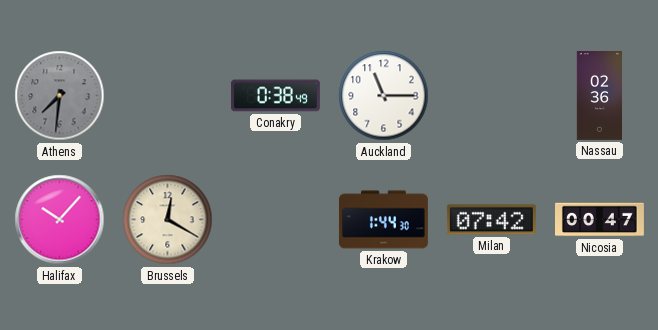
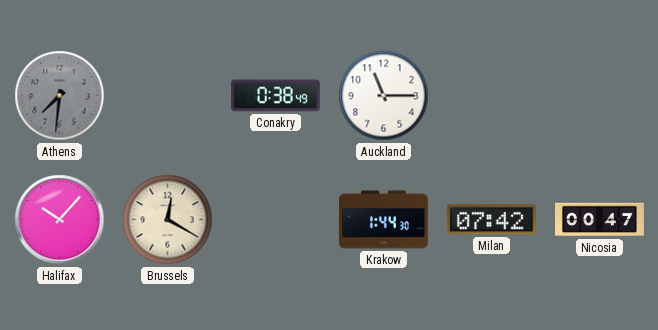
Nassau: 02:36 -> none (600, 95)
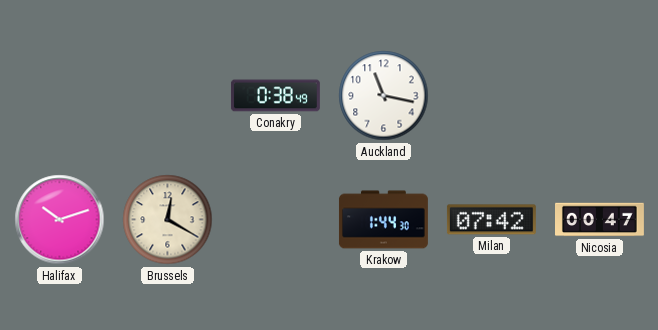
Athens: 7:31 -> none (60, 96)
Auckland: 11:15 -> 11:17 (384, 96)
Halifax: 10:07 -> 10:12 (60, 220)
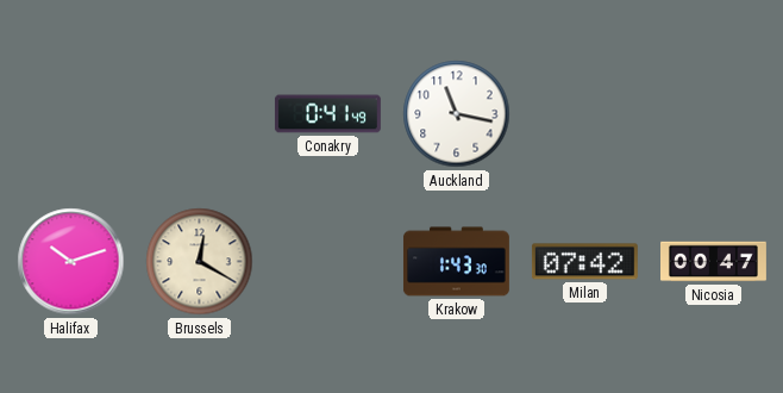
Conakry: 0:38 -> 0:41 (327, 114)
Krakow: 1:44 -> 1:43 (456, 262)
